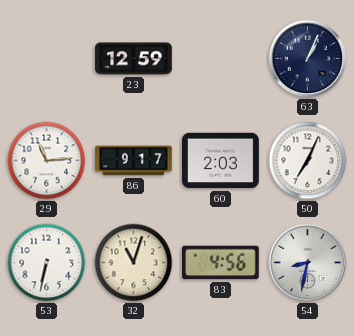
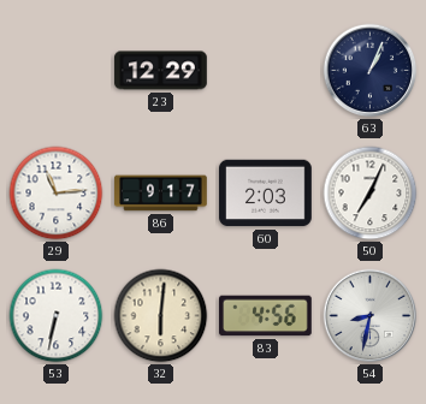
23: 12:59 -> 12:29 (161, 71)
32: 11:03 -> 6:01 (161, 316)
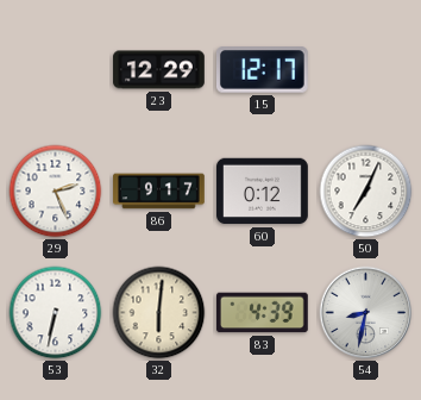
15: none -> 12:17 (262, 70)
63: 1:04 -> none (371, 71)
29: 11:14 -> 2:26 (56, 192)
60: 2:03 -> 0:12 (263, 192)
83: 4:56 -> 4:39 (263, 313)
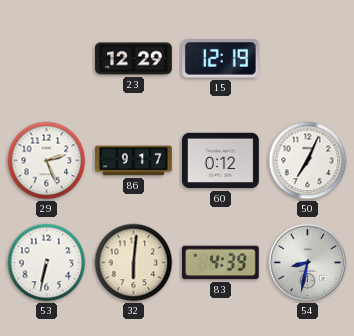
15: 12:17 -> 12:19 (220, 59)
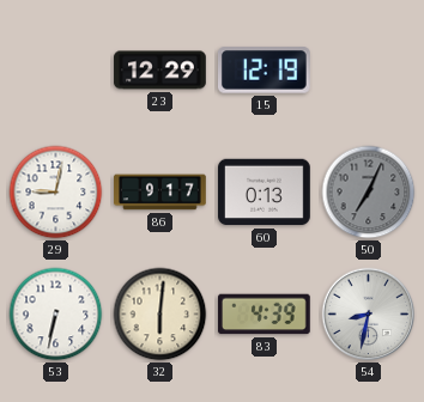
29: 2:26 -> 9:02 (56, 193)
60: 0:12 -> 0:13 (265, 193)
50 dial: white -> grey (369, 193)
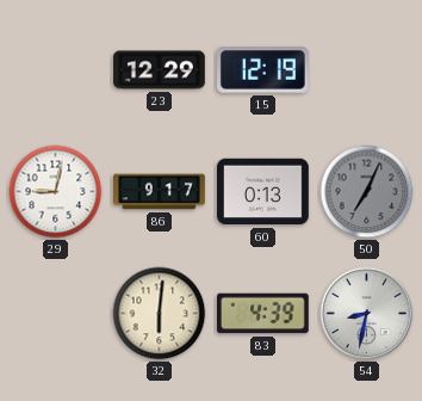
53: 6:32 -> none (56, 315)
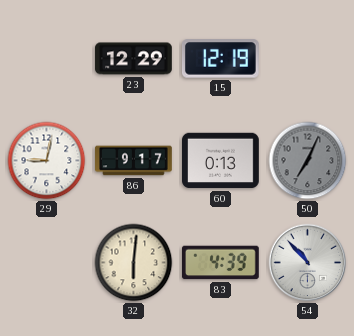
54: 8:32 -> 10:53 (308, 263)
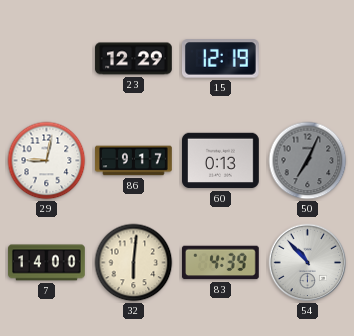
7: none -> 14:00 (47, 263)
